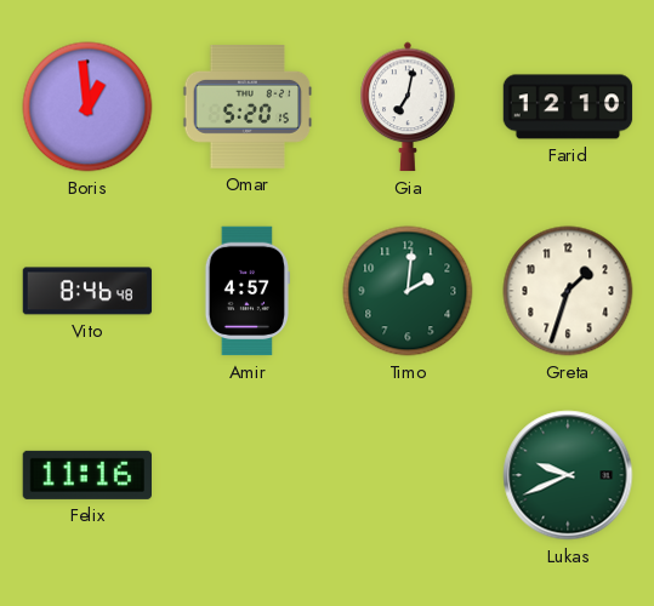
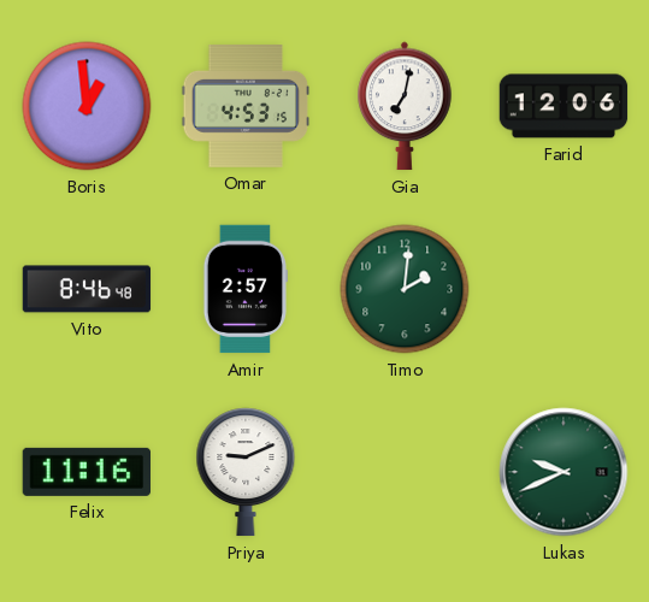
Omar: 5:20 -> 4:53 (246, 107)
Farid: 12:10 -> 12:06 (564, 106)
Amir: 4:57 -> 2:57 (244, 289)
Greta: 1:33 -> none (568, 291)
Priya: none -> 9:11 (246, 472)
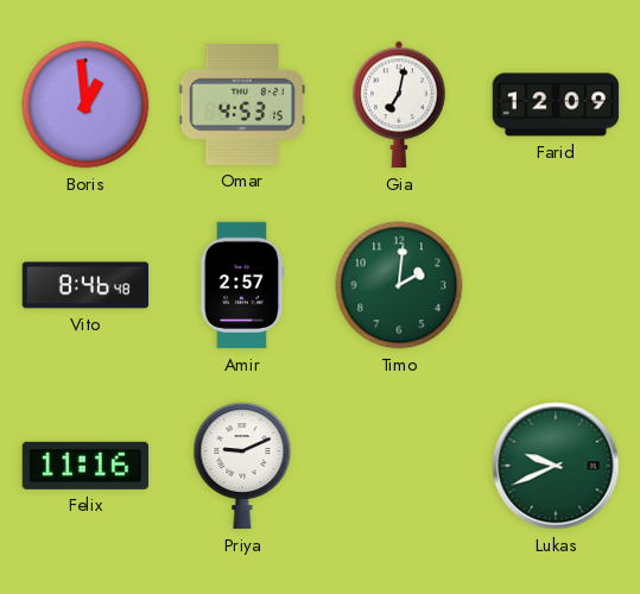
Farid: 12:06 -> 12:09 (556, 105)
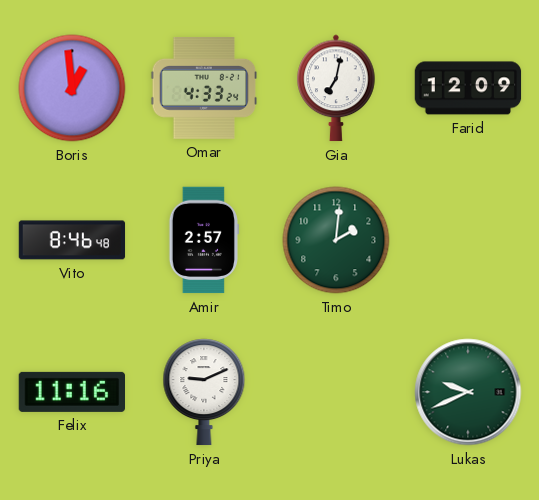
Omar: 4:53 -> 4:33 (204, 89)
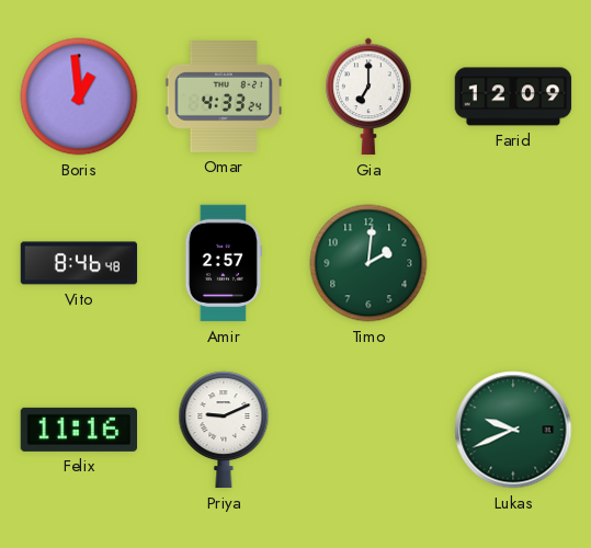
Gia: 7:02 -> 7:00 (368, 96)
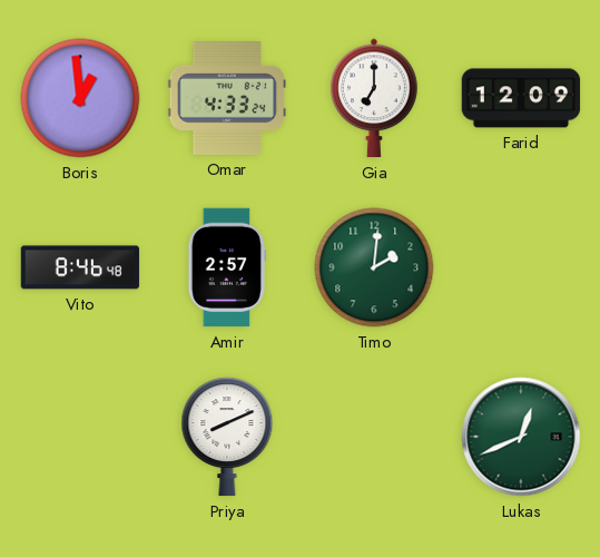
Felix: 11:16 -> none (78, 430)
Priya: 9:11 -> 8:11 (227, 437)
Lukas: 9:41 -> 12:41 (521, 437)
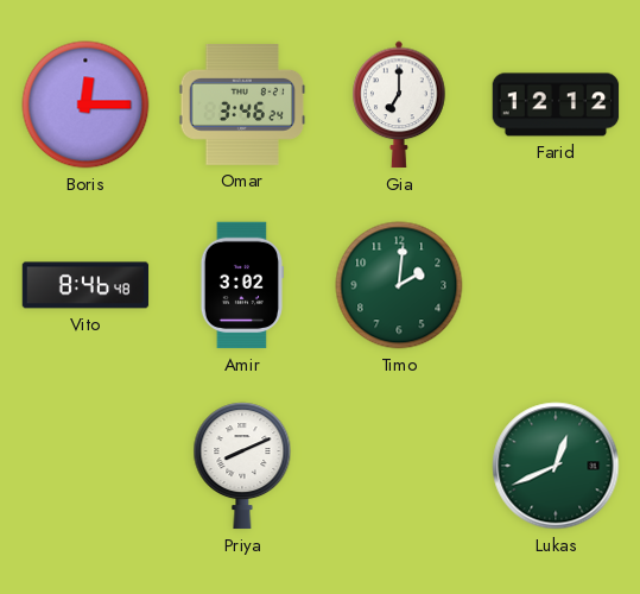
Boris: 12:59 -> 12:15 (85, 105)
Omar: 4:33 -> 3:46 (242, 106)
Farid: 12:09 -> 12:12 (556, 105)
Amir: 2:57 -> 3:02 (241, 285)
